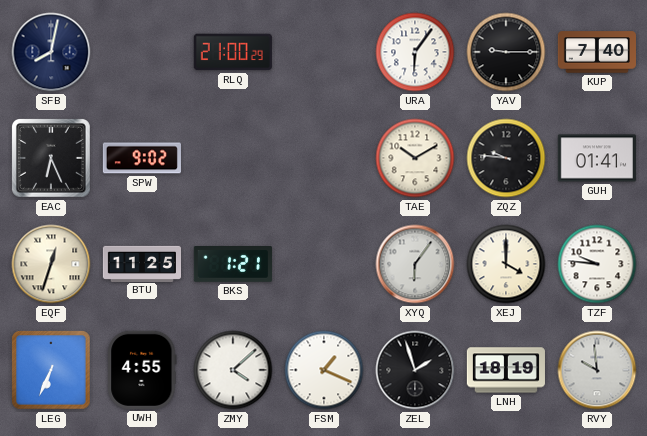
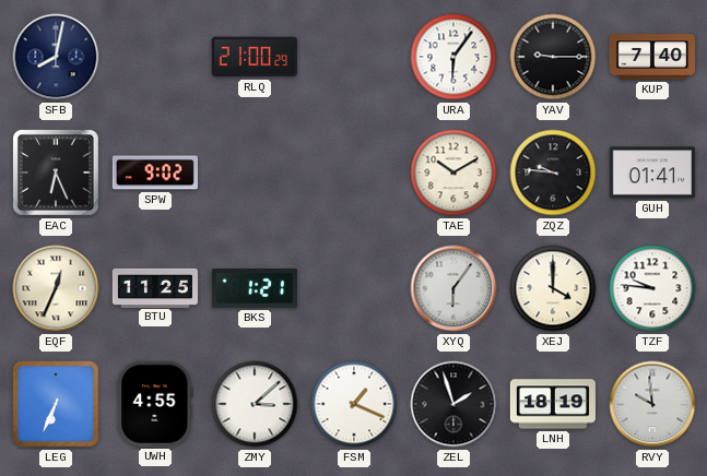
EQF: 12:33 -> 12:34 (56, 288)
ZMY: 4:08 -> 3:08 (255, 404)
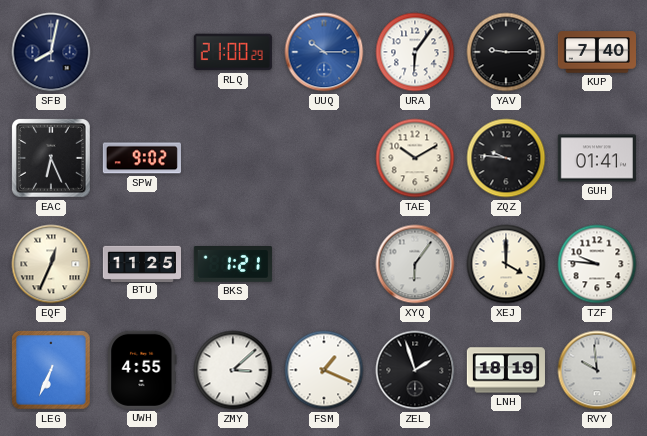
UUQ: none -> 10:15 (324, 52)
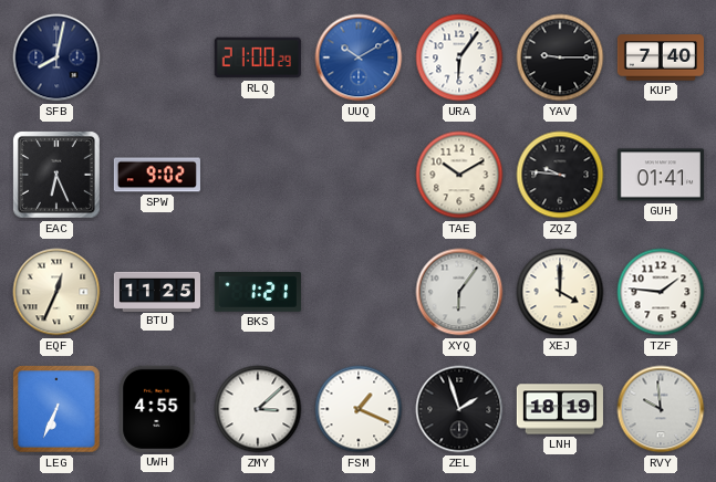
UUQ: 10:15 -> 10:10 (359, 57)
TZF: 9:46 -> 1:46 (661, 292)
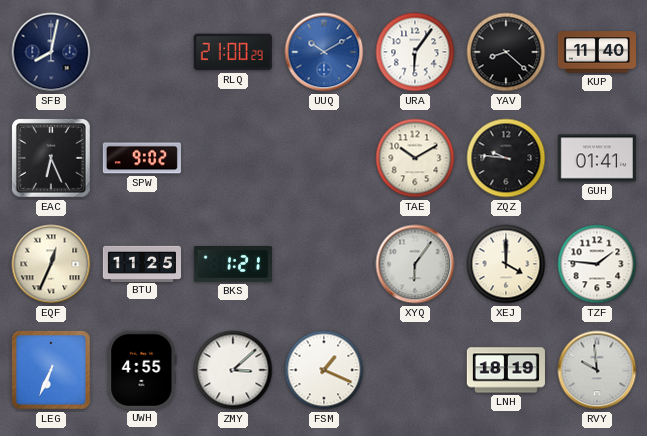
YAV: 9:15 -> 8:22 (506, 52)
KUP: 7:40 -> 11:40 (596, 52)
ZEL: 1:57 -> none (459, 409)
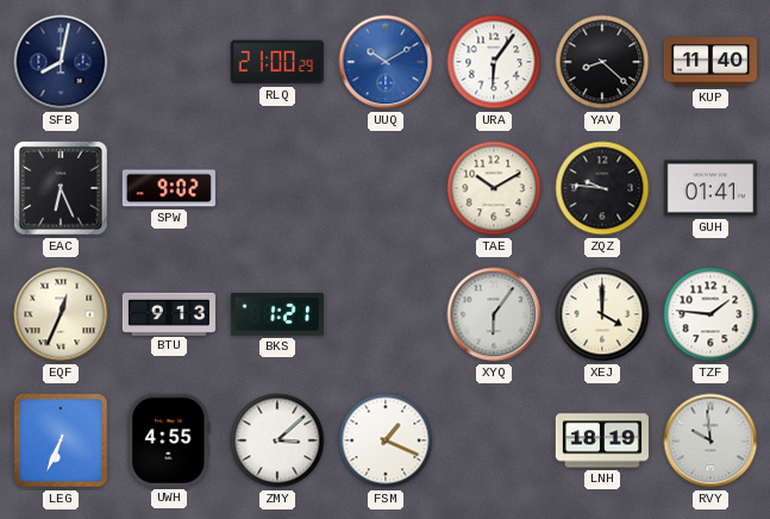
BTU: 11:25 -> 9:13 (168, 313)
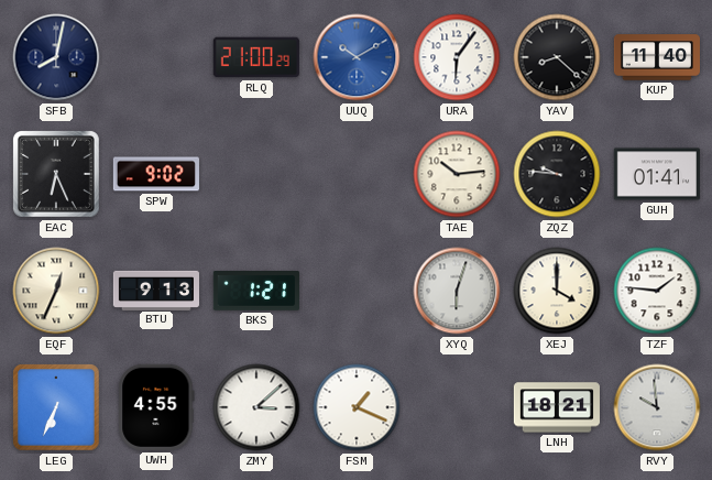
TAE: 10:10 -> 10:14 (457, 174)
XYQ: 6:06 -> 6:03 (457, 291)
LNH: 18:19 -> 18:21 (557, 407)
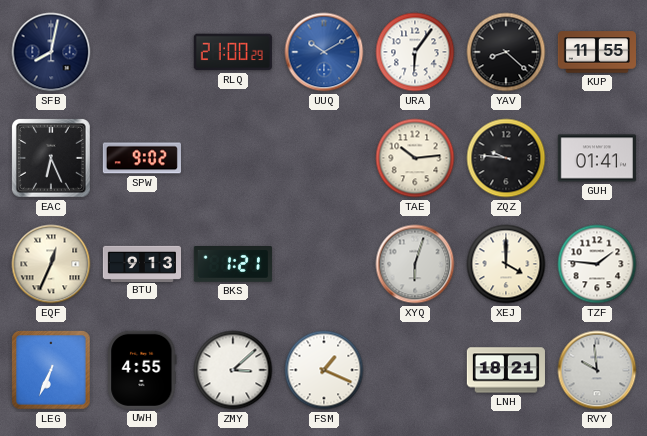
KUP: 11:40 -> 11:55 (596, 52)
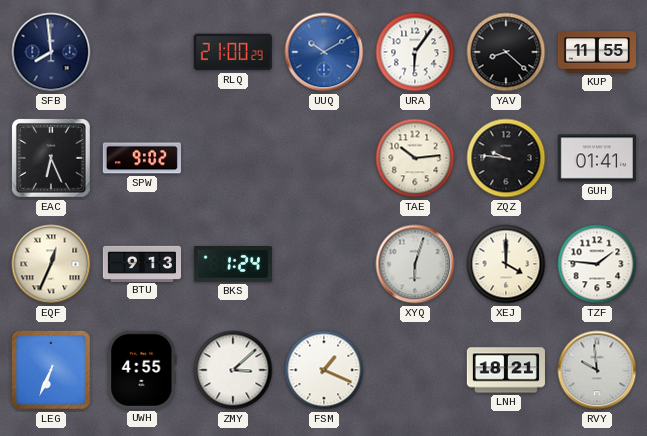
SFB: 8:02 -> 7:59 (51, 52)
BKS: 1:21 -> 1:24 (233, 265)
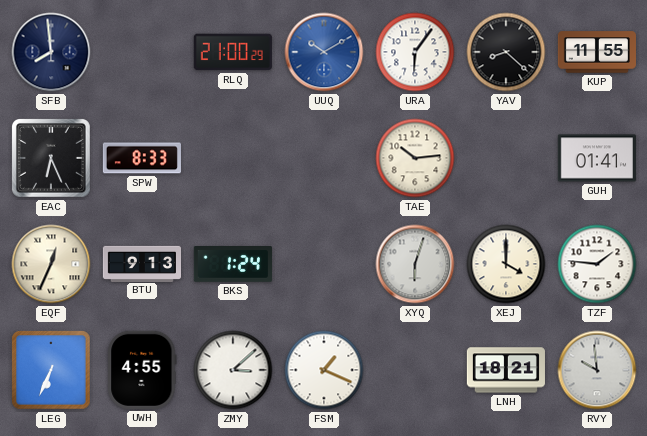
SPW: 9:02 -> 8:33 (142, 158)
ZQZ: 9:46 -> none (506, 158)
